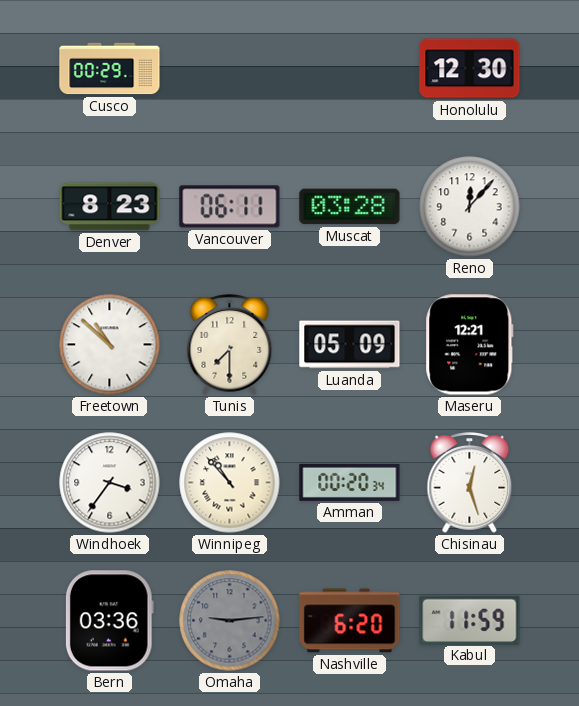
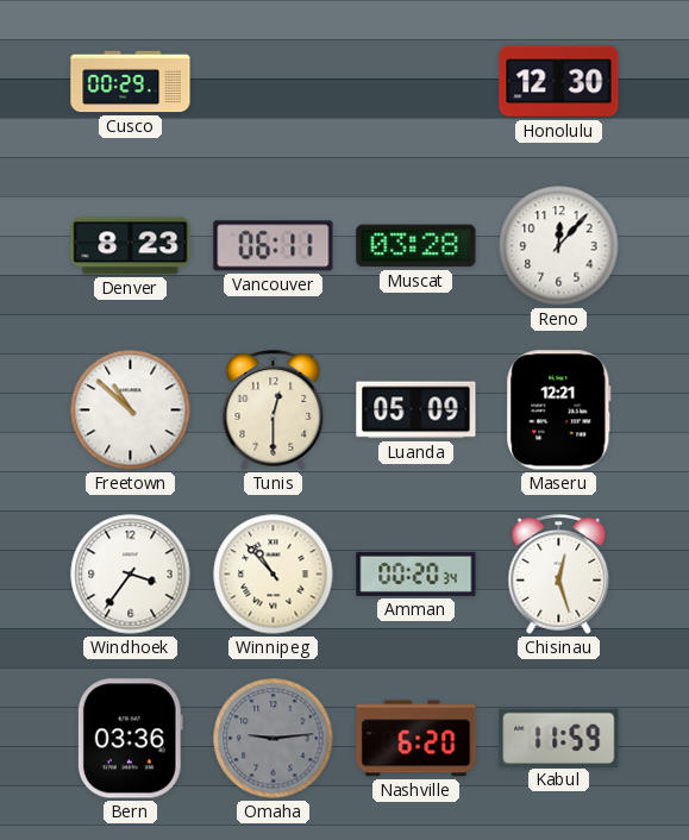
Tunis: 7:30 -> 12:30 (274, 410)
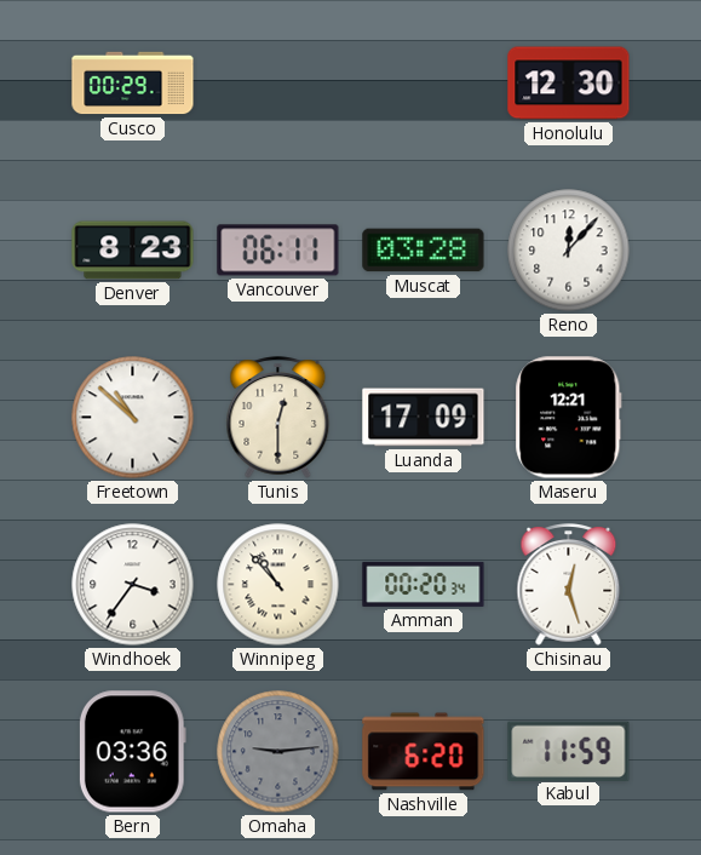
Luanda: 05:09 -> 17:09 (424, 418)
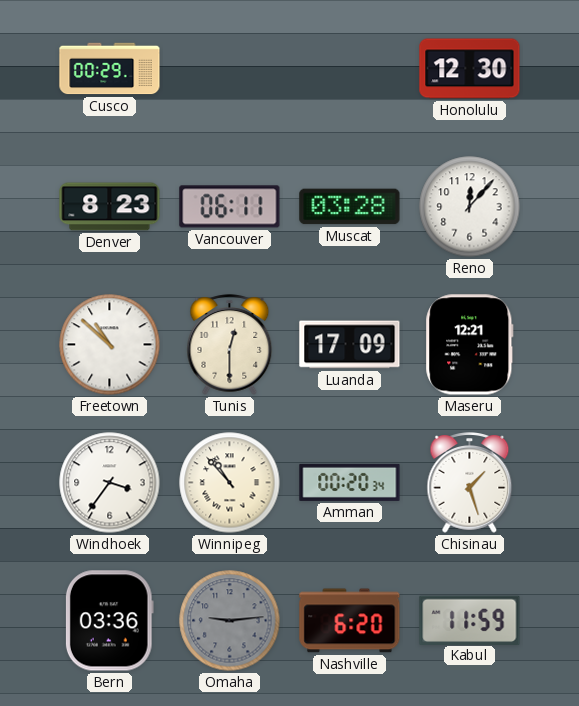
Chisinau: 12:27 -> 1:27 (470, 483)
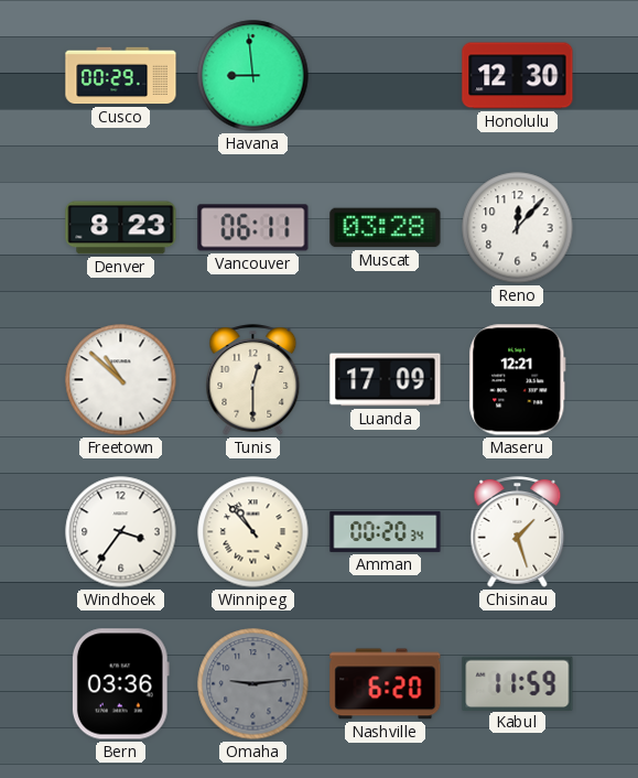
Havana: none -> 8:59 (253, 76)
